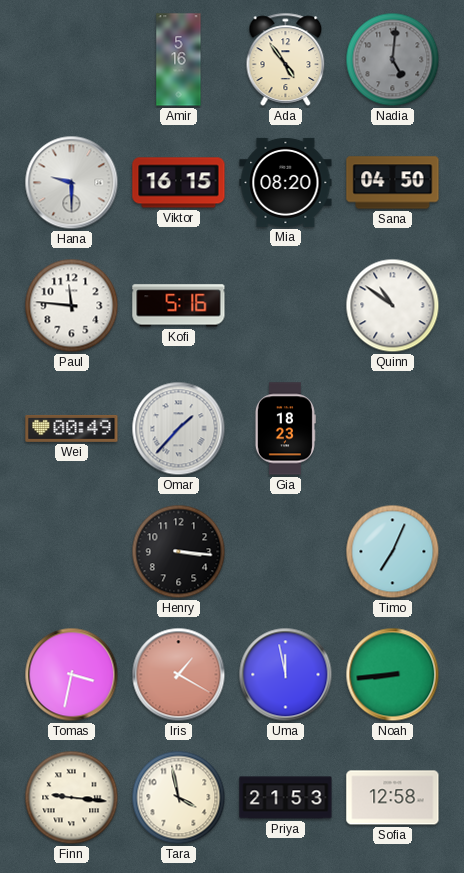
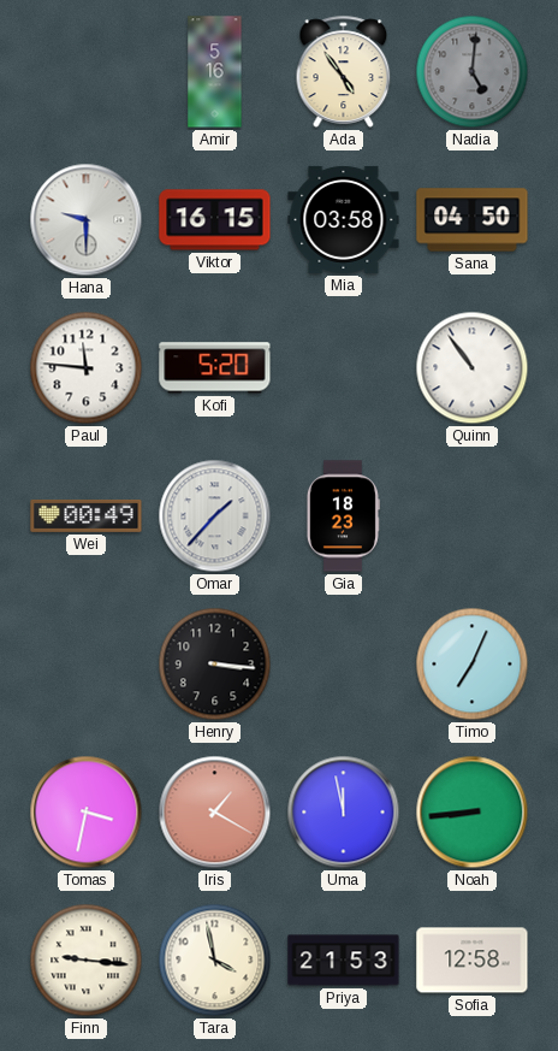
Mia: 08:20 -> 03:58 (344, 219)
Kofi: 5:16 -> 5:20 (215, 368)
Quinn: 10:51 -> 10:54 (473, 368)
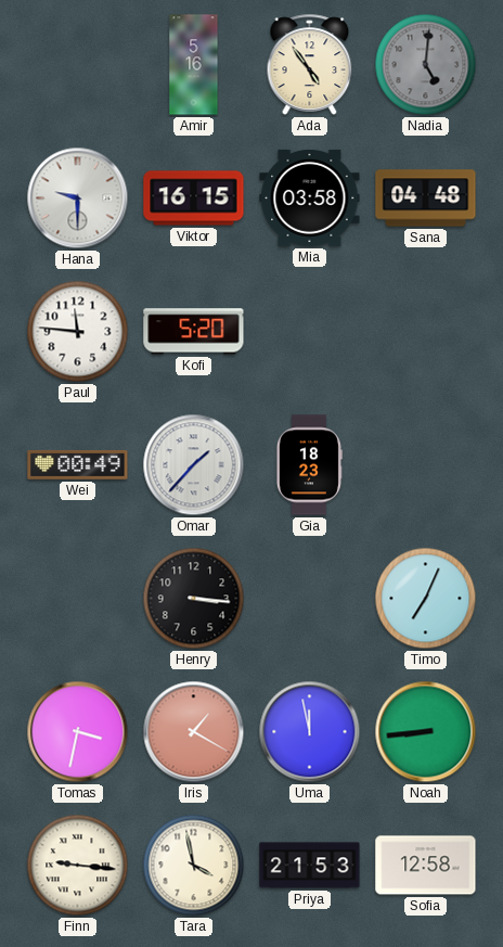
Sana: 04:50 -> 04:48 (426, 199)
Quinn: 10:54 -> none (473, 368)
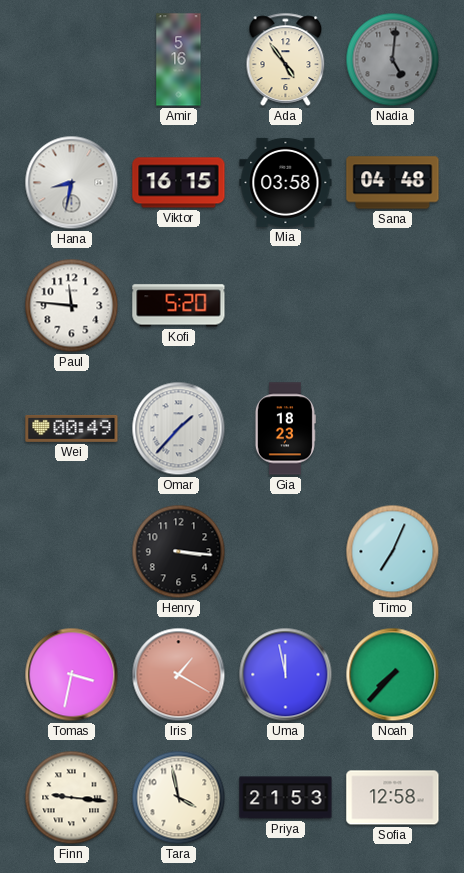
Hana: 9:30 -> 8:32 (72, 183)
Noah: 8:44 -> 7:37 (393, 675)
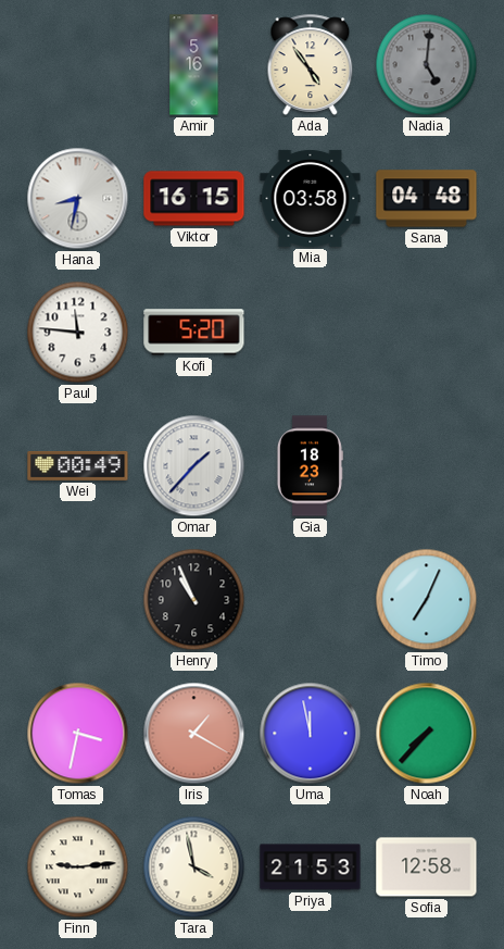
Henry: 3:16 -> 10:56 (194, 600)
Finn: 9:16 -> 9:14 (78, 867)
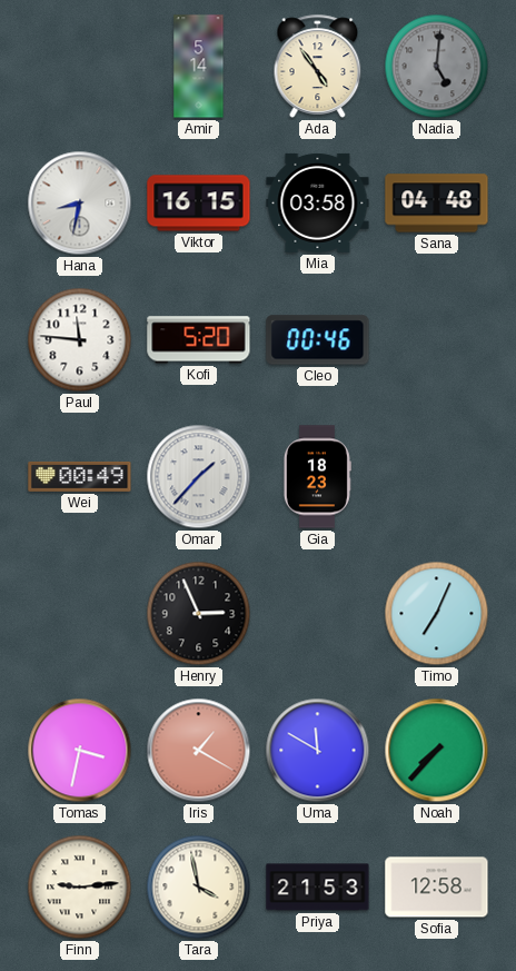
Amir: 5:16 -> 5:14 (199, 67)
Cleo: none -> 00:46 (318, 340)
Henry: 10:56 -> 2:56 (199, 614)
Uma: 11:58 -> 11:50 (318, 751)
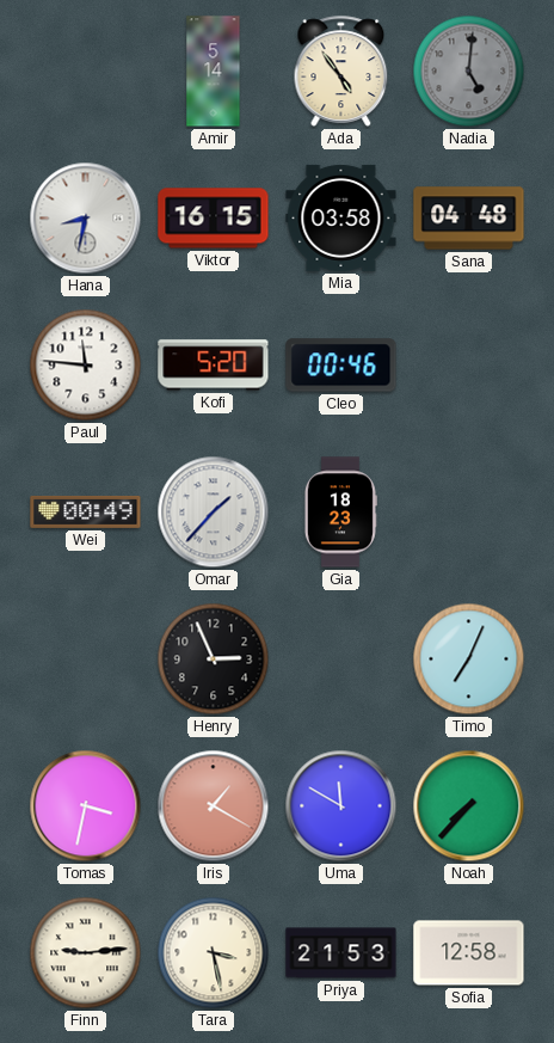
Tara: 3:58 -> 3:28 (214, 953)
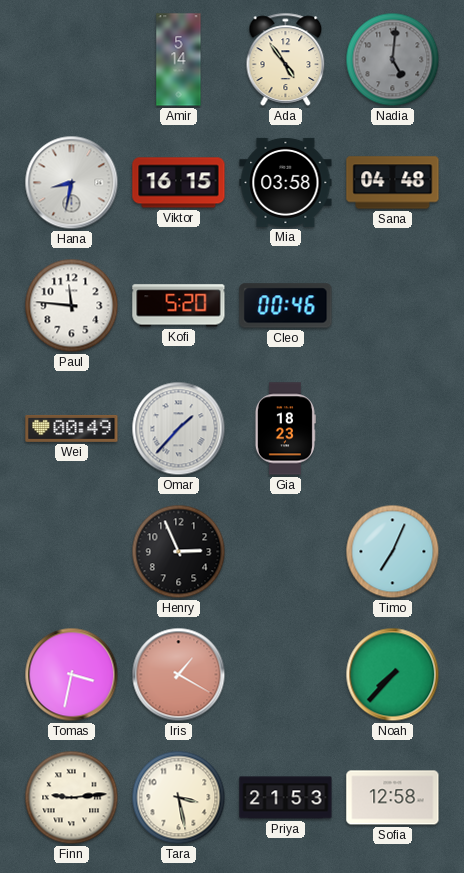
Uma: 11:50 -> none (341, 806)
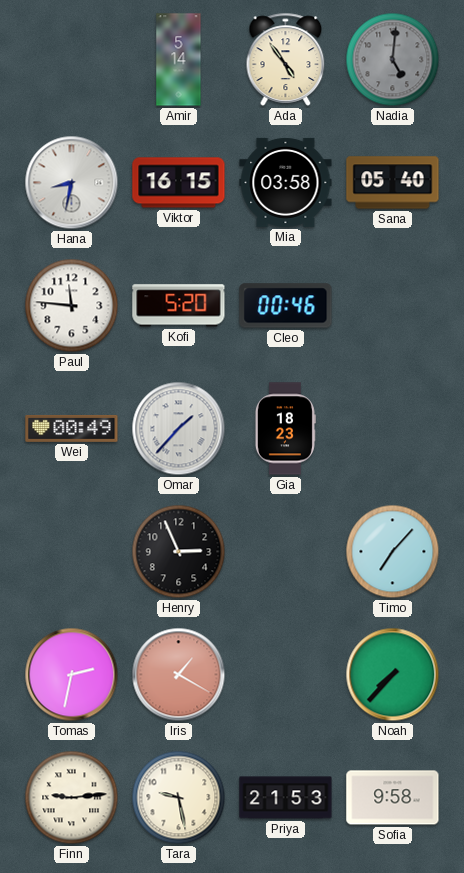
Sana: 04:48 -> 05:40 (393, 183)
Timo: 7:04 -> 7:07 (393, 552)
Tomas: 3:32 -> 2:32 (72, 675)
Tara: 3:28 -> 9:28 (179, 798)
Sofia: 12:58 -> 9:58 (393, 798)
